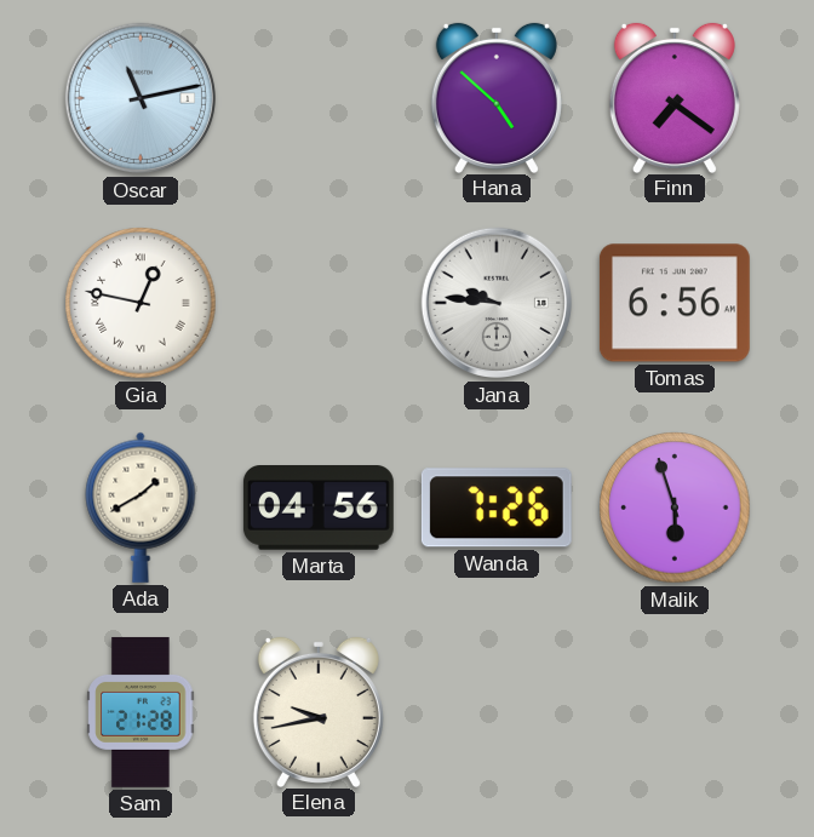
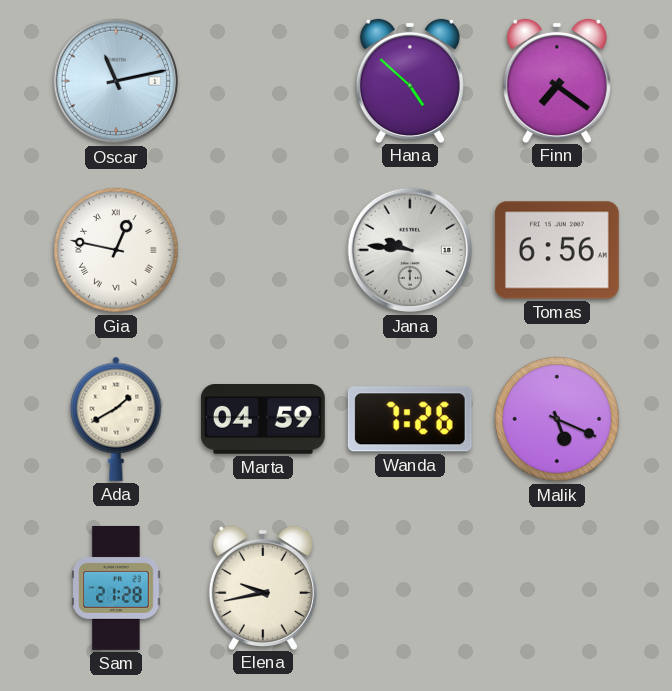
Marta: 04:56 -> 04:59 (263, 420)
Malik: 5:57 -> 5:19 (557, 419)
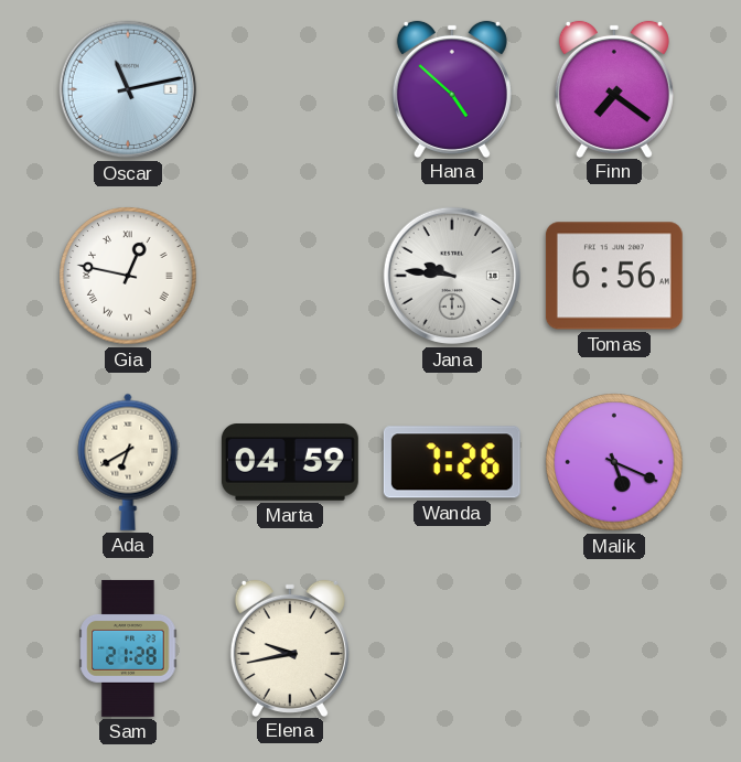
Ada: 1:40 -> 6:40 (128, 462)
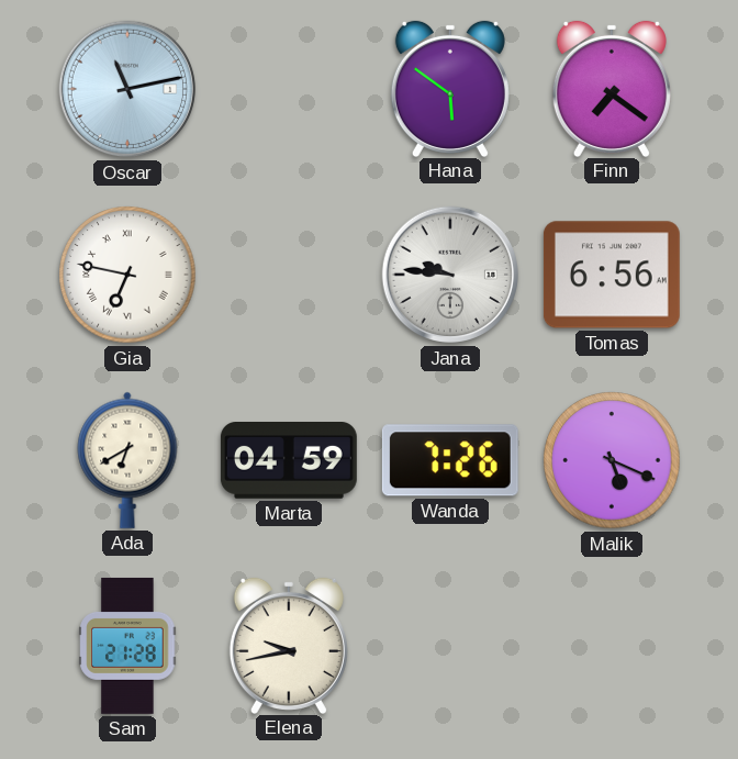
Hana: 4:52 -> 5:51 (450, 88)
Gia: 12:47 -> 6:47 (127, 275)
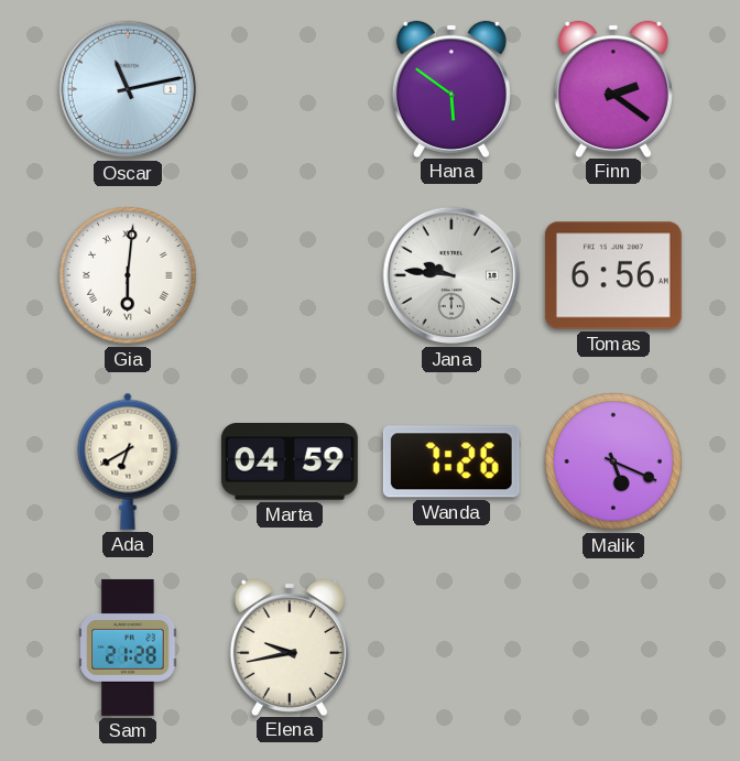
Finn: 7:21 -> 2:21 (613, 88)
Gia: 6:47 -> 6:01 (128, 275)
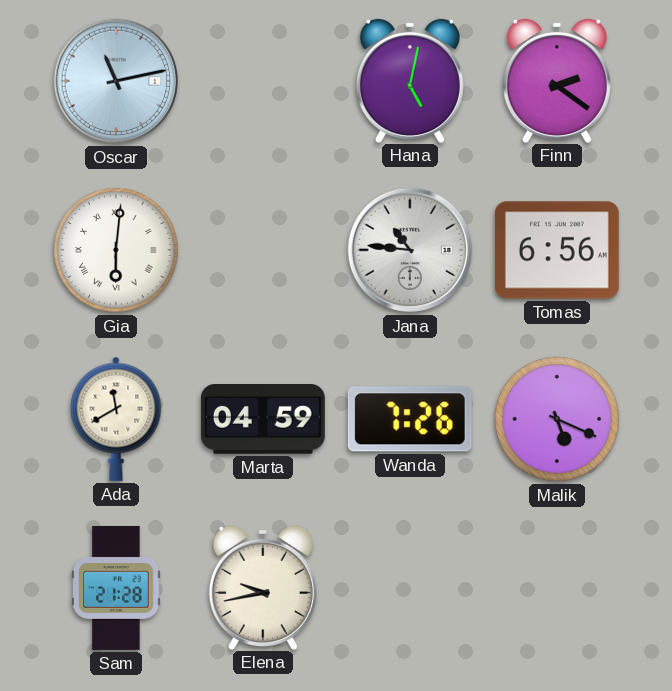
Hana: 5:51 -> 5:02 (410, 80)
Jana: 9:46 -> 10:46 (410, 250)
Ada: 6:40 -> 11:40 (116, 419)
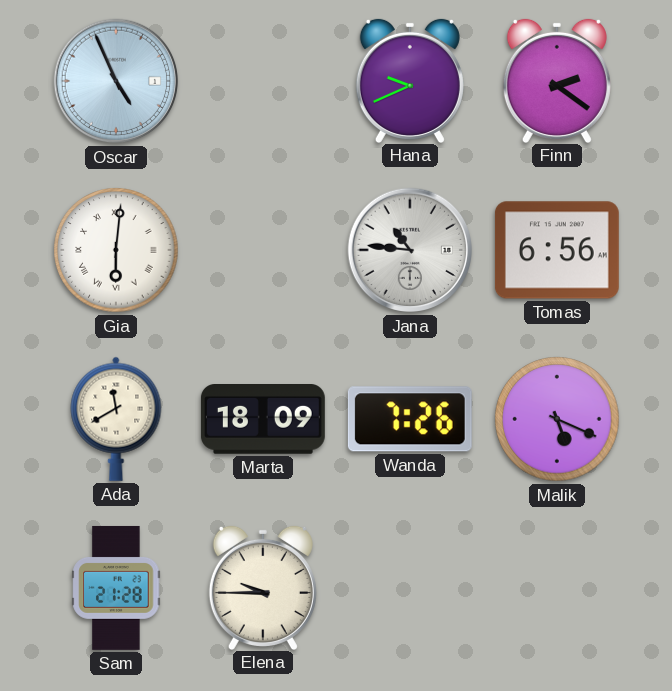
Oscar: 11:13 -> 4:56 (116, 81)
Hana: 5:02 -> 9:41 (410, 80)
Marta: 04:59 -> 18:09 (263, 420)
Elena: 9:43 -> 9:45 (263, 587)
